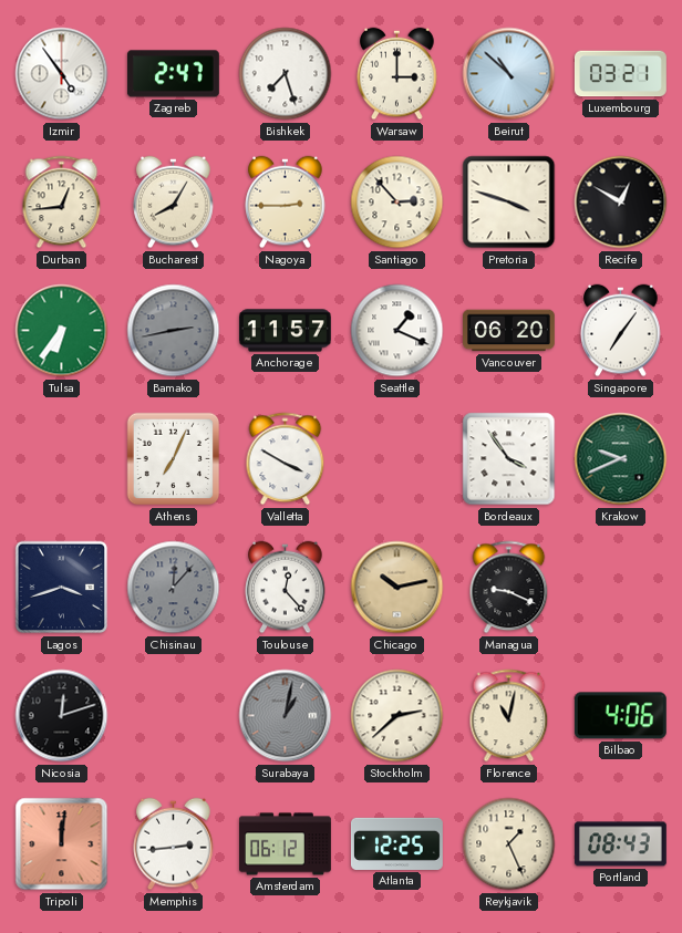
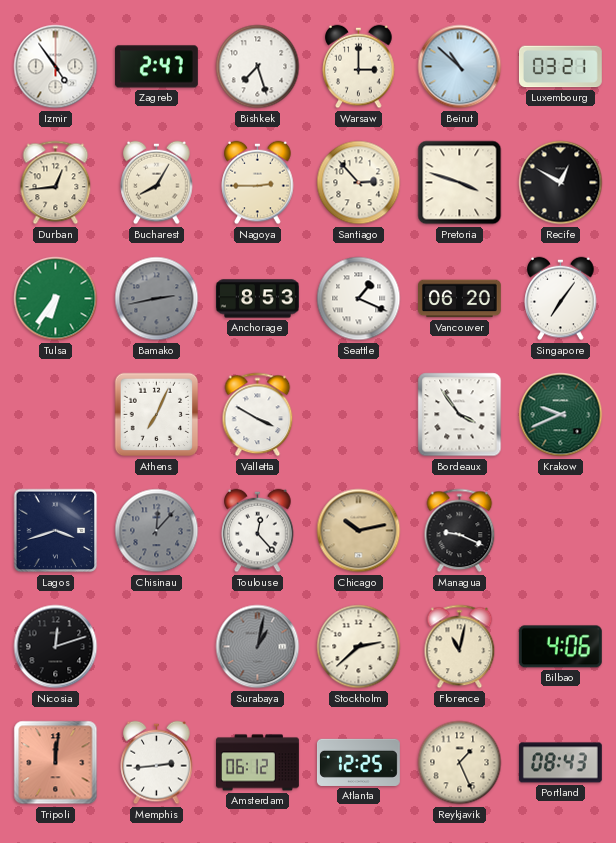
Anchorage: 11:57 -> 8:53 (258, 299)
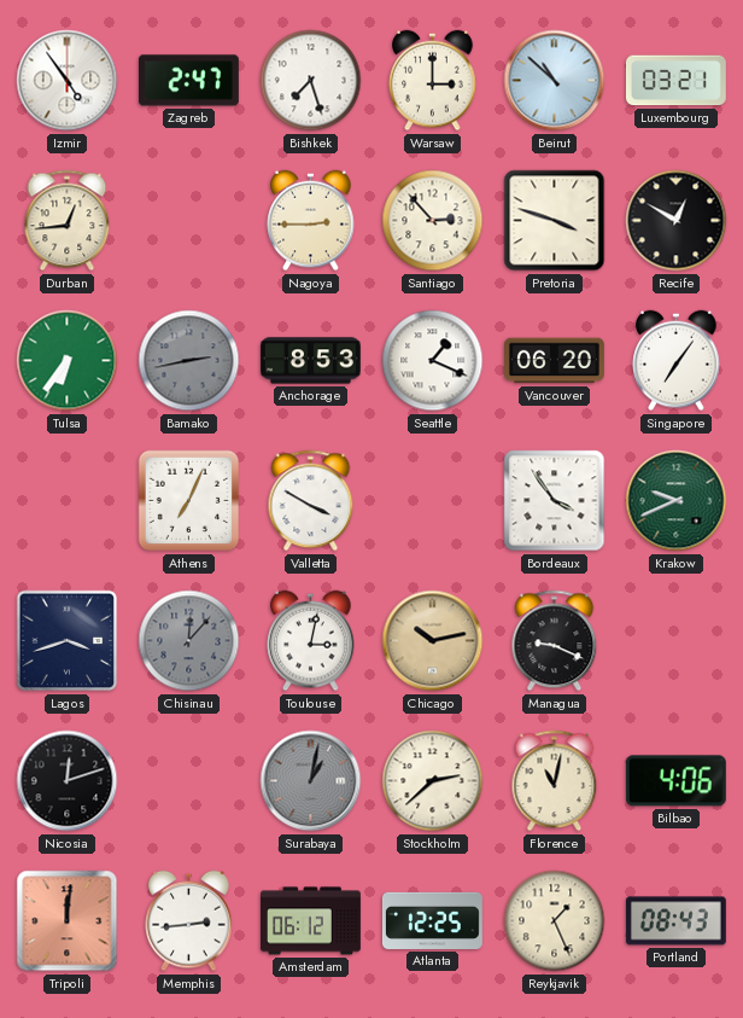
Bucharest: 8:05 -> none (157, 183)
Toulouse: 12:23 -> 3:02 (311, 641)
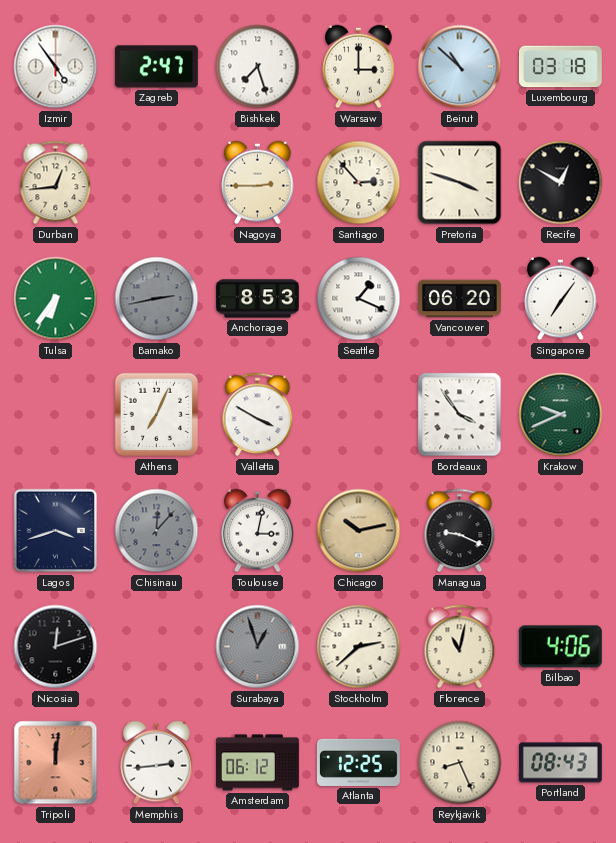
Luxembourg: 03:21 -> 03:18 (560, 67)
Surabaya: 1:02 -> 12:57 (258, 647)
Reykjavik: 1:26 -> 8:26 (460, 763)
